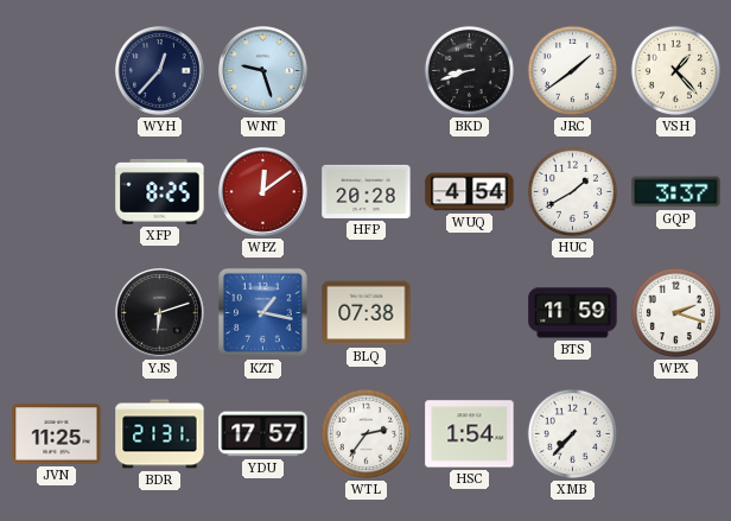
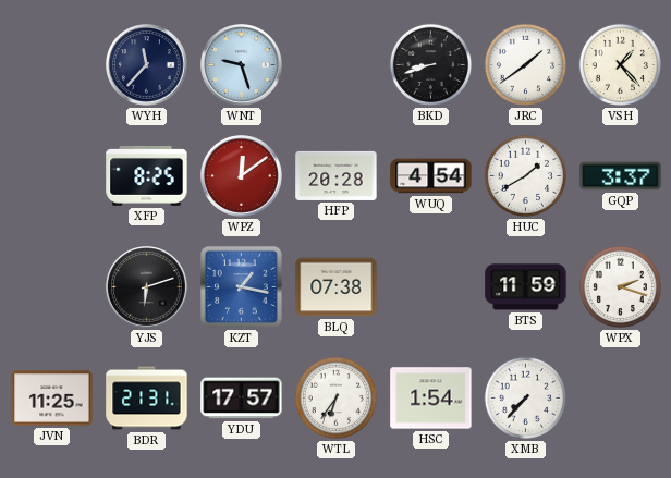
WYH: 12:37 -> 11:37 (147, 65)
WTL: 2:36 -> 6:36 (335, 397)
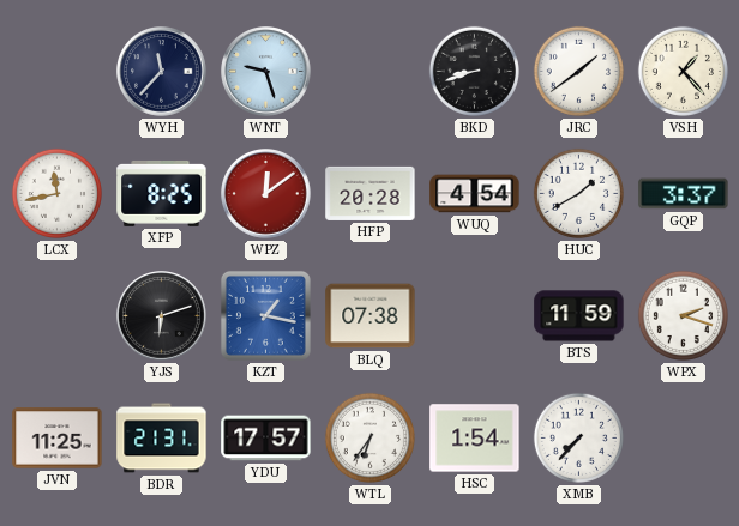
LCX: none -> 11:43 (56, 193)
